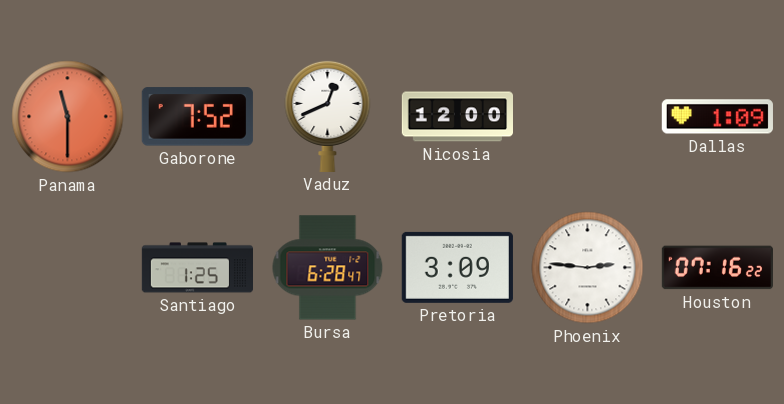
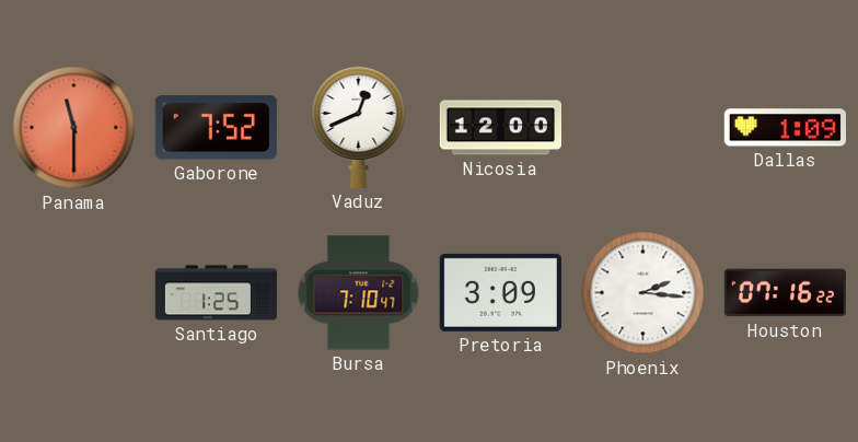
Bursa: 6:28 -> 7:10 (359, 293)
Phoenix: 2:46 -> 2:16 (643, 293)
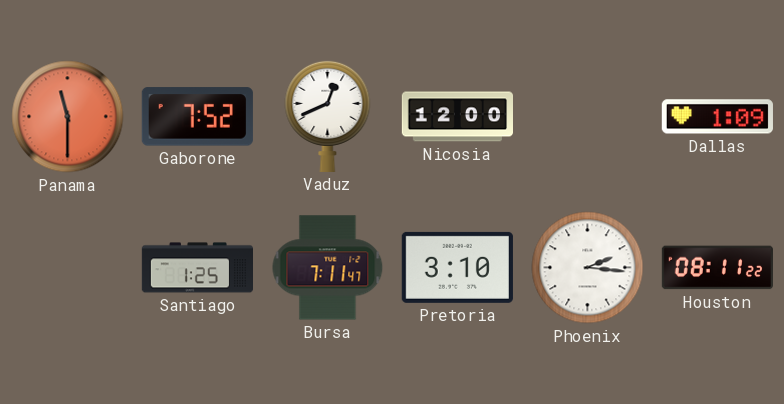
Bursa: 7:10 -> 7:11 (328, 268)
Pretoria: 3:09 -> 3:10 (457, 267)
Houston: 07:16 -> 08:11 (717, 268)
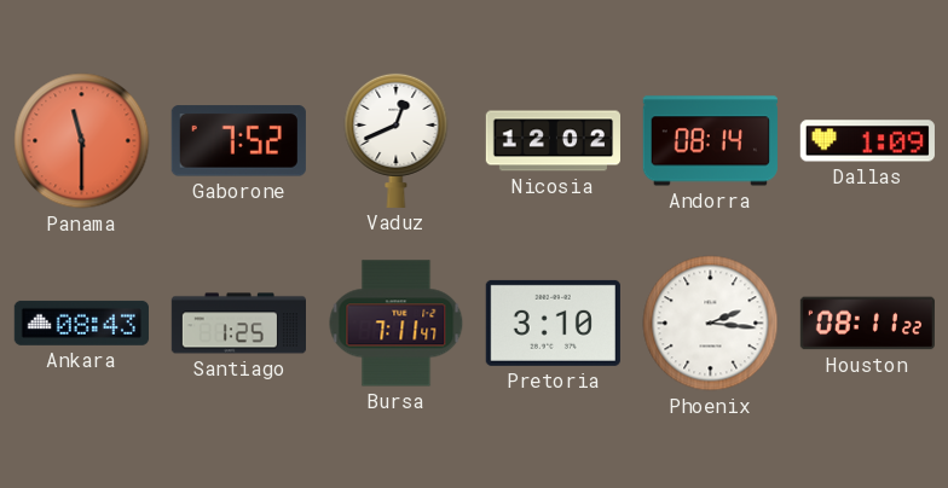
Nicosia: 12:00 -> 12:02 (553, 141)
Andorra: none -> 08:14 (710, 141)
Ankara: none -> 08:43 (81, 323)
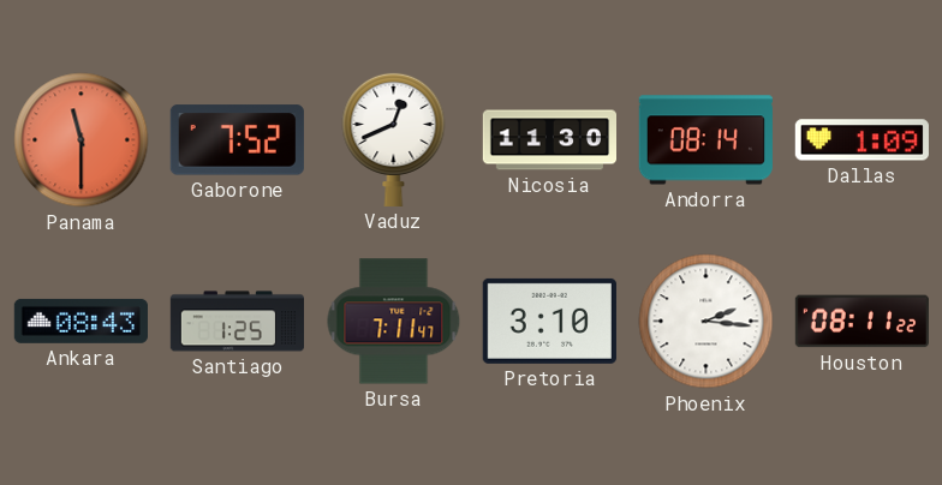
Nicosia: 12:02 -> 11:30 (549, 140)
